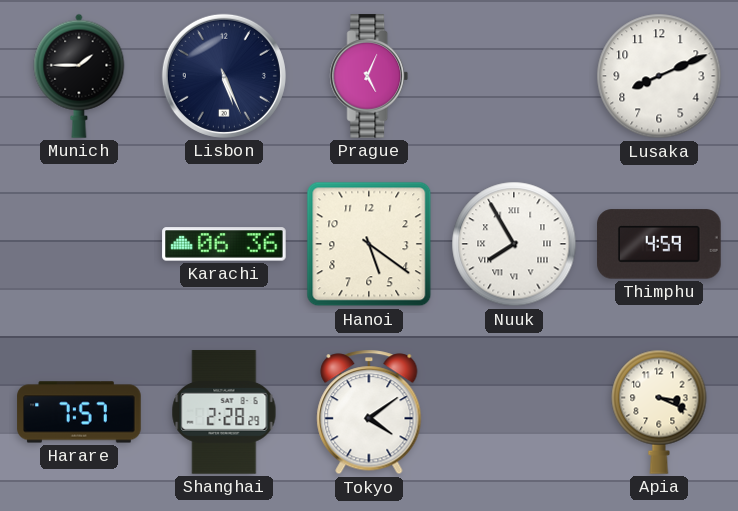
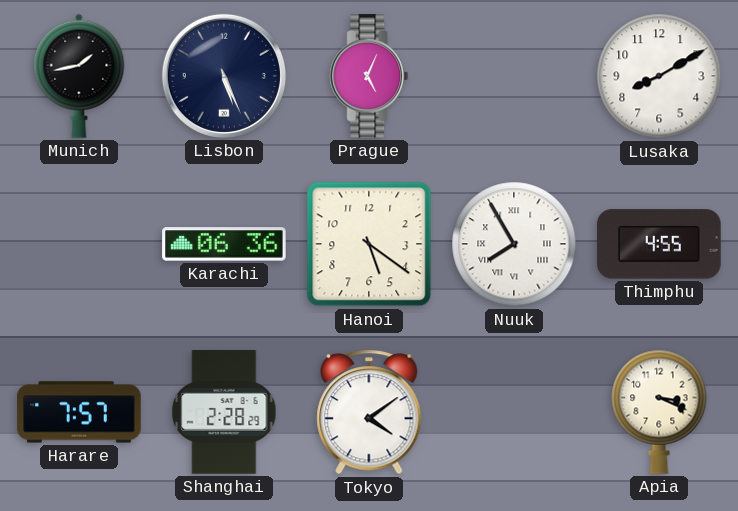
Munich: 1:45 -> 1:43 (79, 76)
Lusaka: 8:11 -> 8:10 (659, 76)
Thimphu: 4:59 -> 4:55 (659, 244)
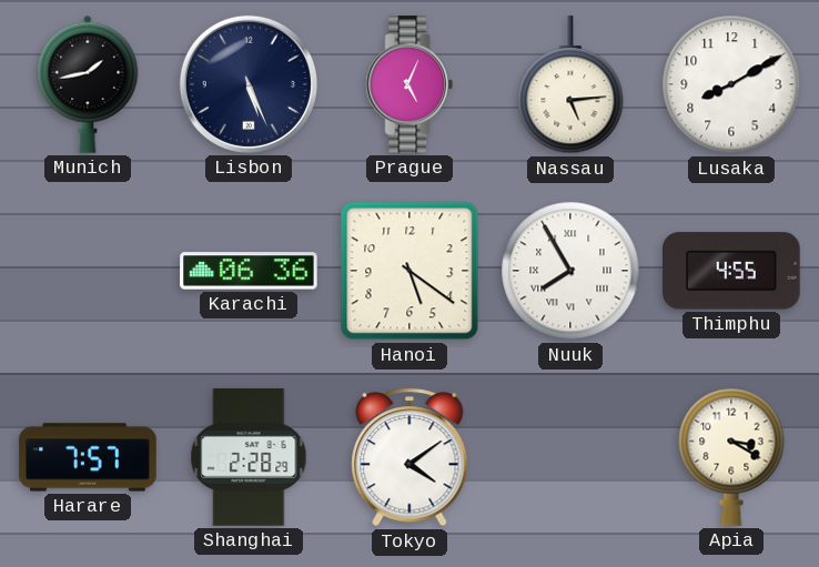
Nassau: none -> 5:14 (570, 85)
Apia: 3:19 -> 3:20 (731, 457)
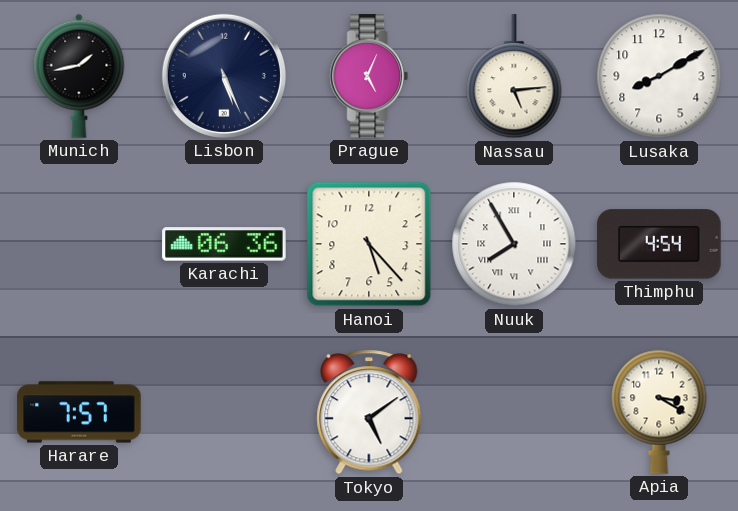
Hanoi: 5:21 -> 5:23 (369, 244)
Thimphu: 4:55 -> 4:54 (659, 244)
Shanghai: 2:28 -> none (249, 457)
Tokyo: 4:09 -> 5:09 (369, 412)
